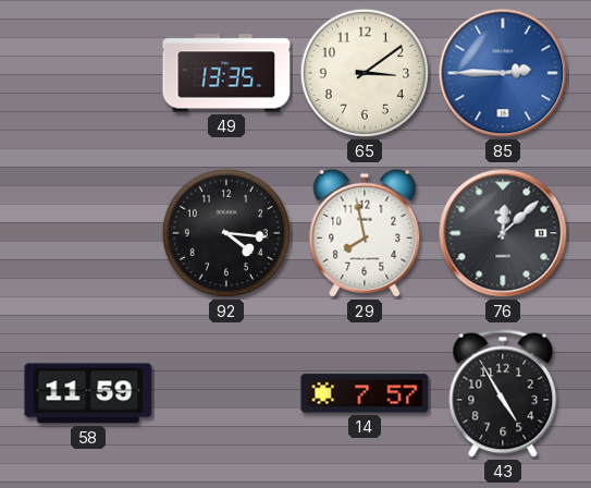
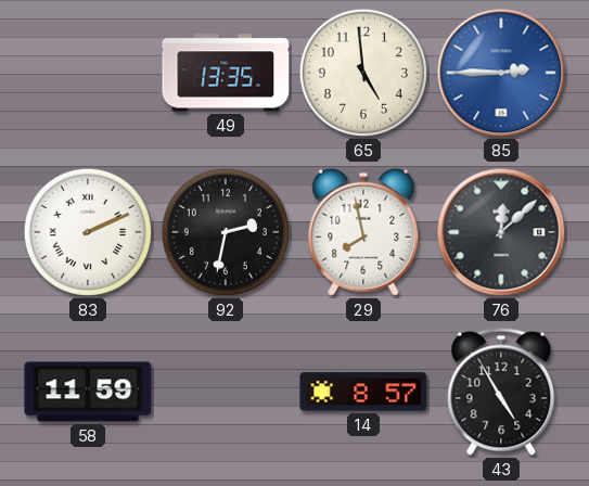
65: 3:09 -> 4:59 (363, 73)
83: none -> 2:11 (88, 232)
92: 4:16 -> 2:32 (226, 232)
14: 7:57 -> 8:57 (363, 392)
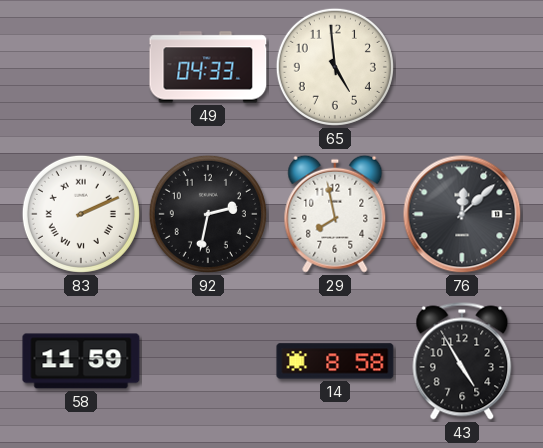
49: 13:35 -> 04:33 (208, 67)
85: 2:45 -> none (501, 73)
14: 8:57 -> 8:58 (335, 361)
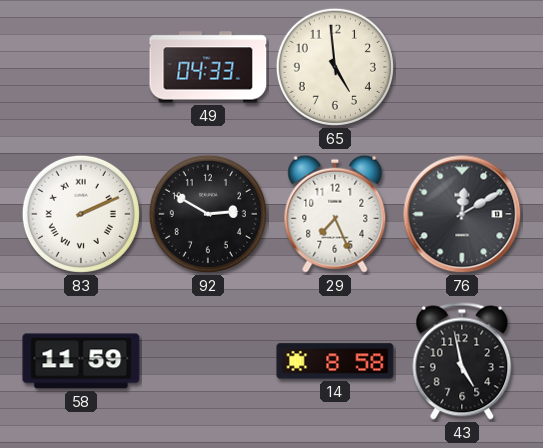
92: 2:32 -> 2:50 (208, 214)
29: 7:58 -> 7:26 (335, 214)
76: 12:08 -> 12:10 (462, 214)
43: 4:55 -> 4:58 (462, 361)
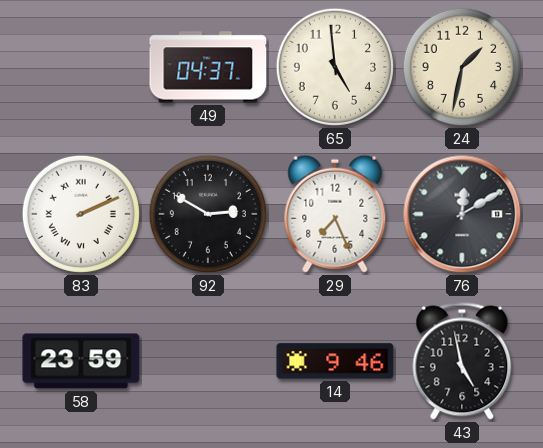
49: 04:33 -> 04:37 (208, 67)
24: none -> 1:32 (462, 67)
58: 11:59 -> 23:59 (81, 361)
14: 8:58 -> 9:46 (335, 361)
